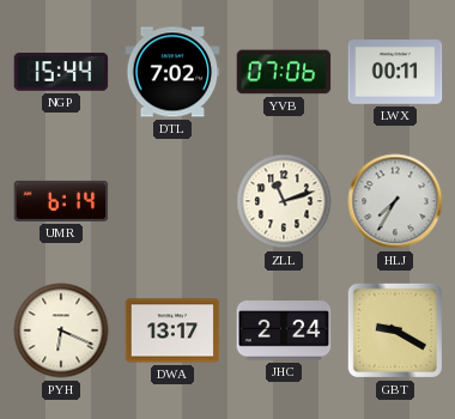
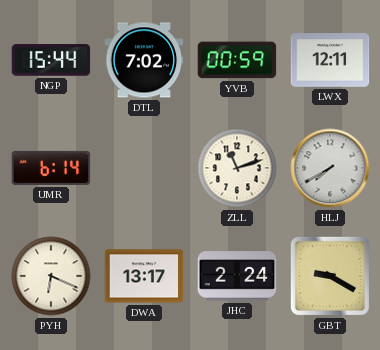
YVB: 07:06 -> 00:59 (237, 60)
LWX: 00:11 -> 12:11 (330, 60)
HLJ: 7:35 -> 7:40 (330, 168)
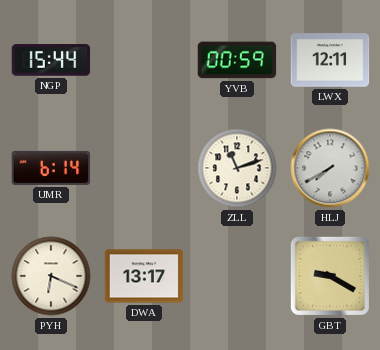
DTL: 7:02 -> none (144, 60)
JHC: 2:24 -> none (237, 276)
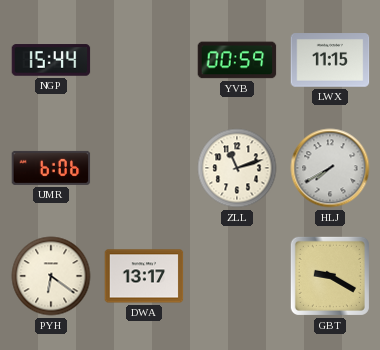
LWX: 12:11 -> 11:15 (330, 60)
UMR: 6:14 -> 6:06 (51, 168)
PYH: 6:19 -> 6:21 (51, 276)
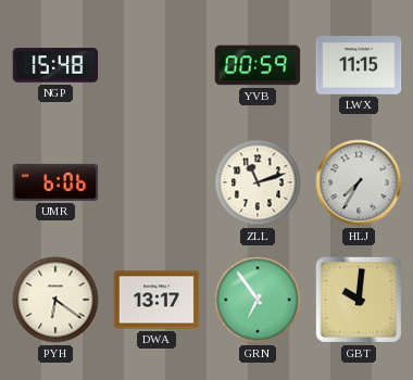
NGP: 15:44 -> 15:48 (55, 65)
HLJ: 7:40 -> 7:35 (359, 182)
GRN: none -> 6:54 (258, 300)
GBT: 9:20 -> 10:01 (359, 300)
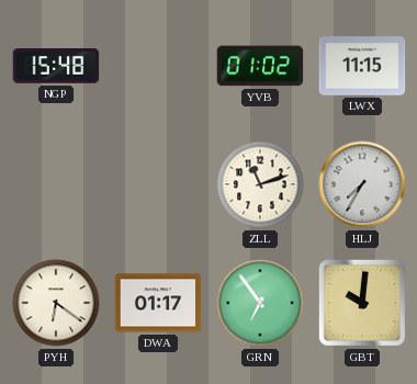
YVB: 00:59 -> 01:02 (260, 66)
UMR: 6:06 -> none (55, 182)
DWA: 13:17 -> 01:17 (158, 303)
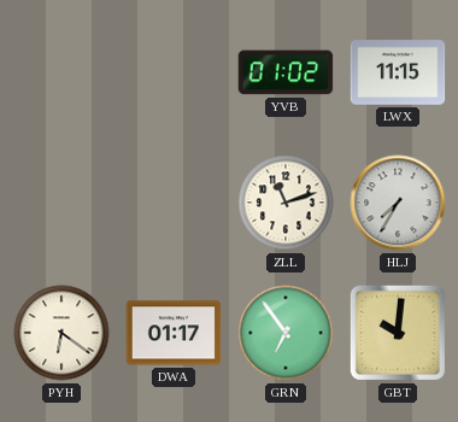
NGP: 15:48 -> none (56, 66)
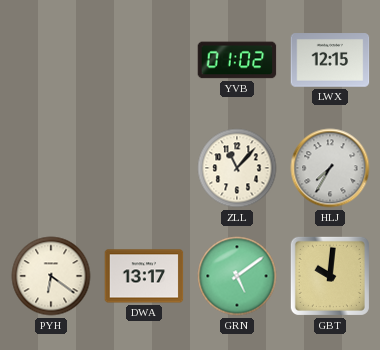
LWX: 11:15 -> 12:15 (330, 60)
ZLL: 11:12 -> 11:07 (237, 168)
DWA: 01:17 -> 13:17 (144, 276)
GRN: 6:54 -> 5:09 (237, 276)
